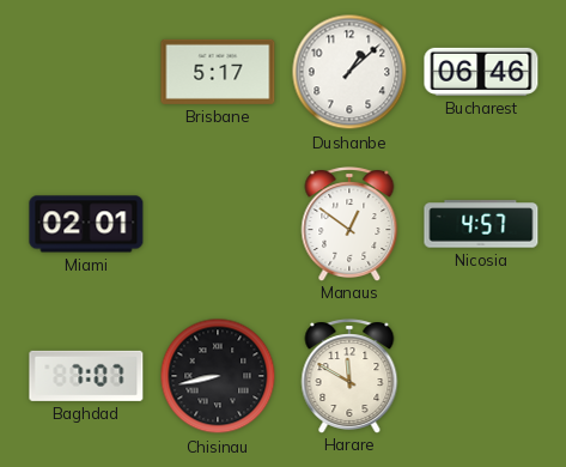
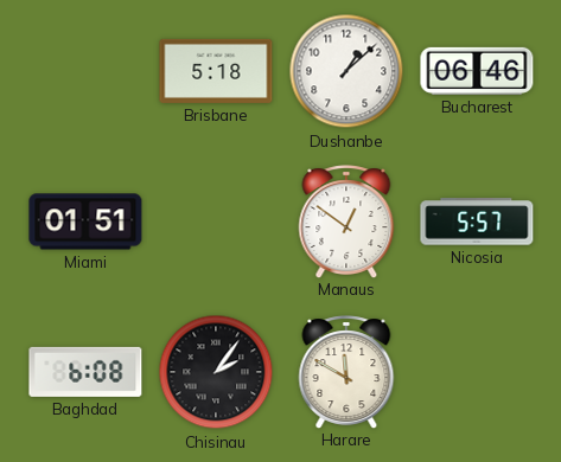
Brisbane: 5:17 -> 5:18 (216, 71)
Miami: 02:01 -> 01:51 (85, 222)
Nicosia: 4:57 -> 5:57 (477, 222)
Baghdad: 7:07 -> 6:08 (85, 372)
Chisinau: 8:43 -> 2:06 (216, 372)
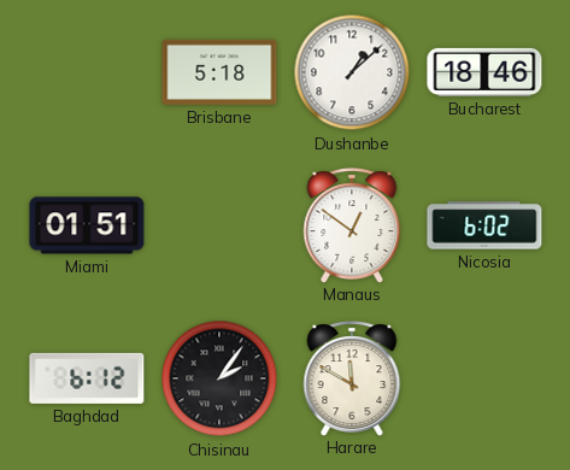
Bucharest: 06:46 -> 18:46 (484, 72)
Nicosia: 5:57 -> 6:02 (484, 225)
Baghdad: 6:08 -> 6:12 (87, 378)
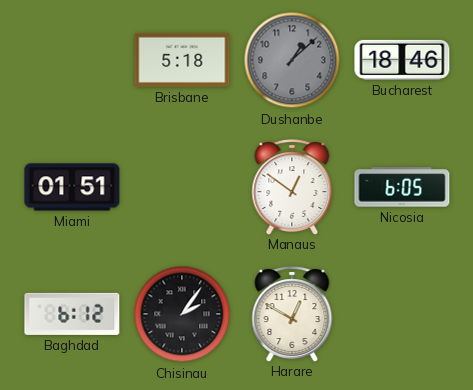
Dushanbe dial: white -> grey (292, 60)
Nicosia: 6:02 -> 6:05 (402, 187)
Harare: 11:50 -> 12:50 (292, 314)
